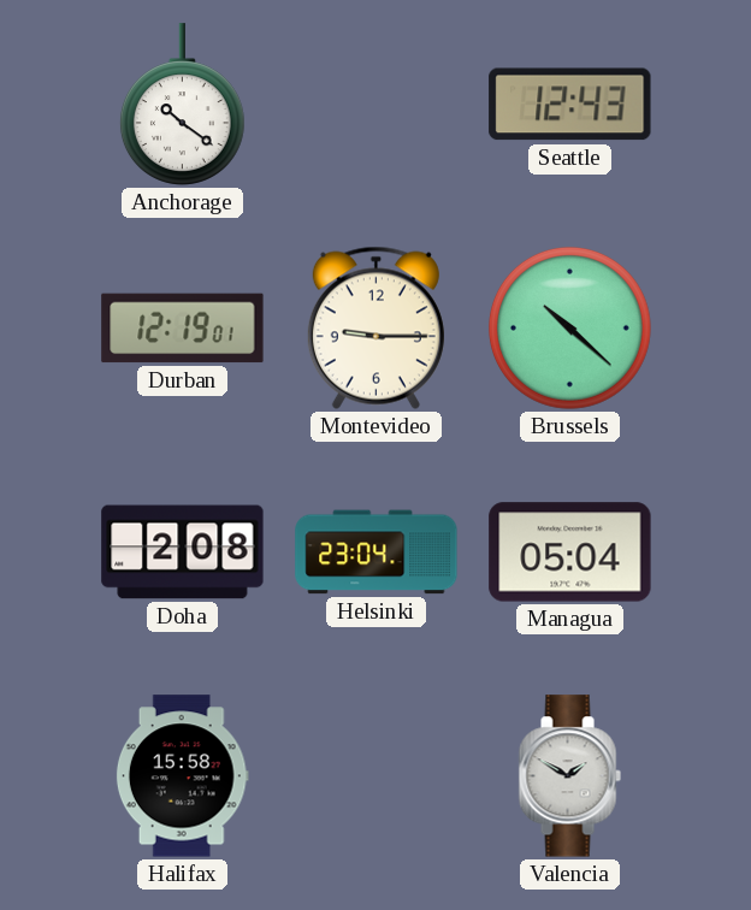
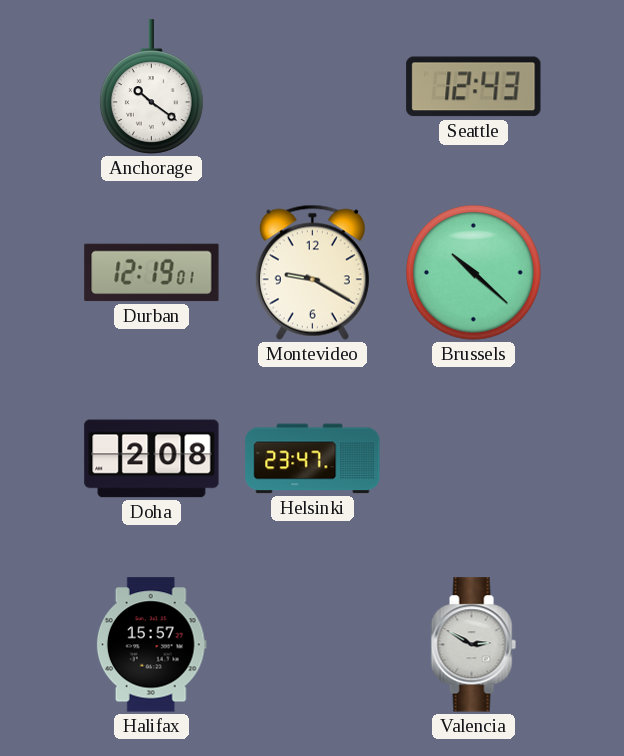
Montevideo: 9:15 -> 9:20 (312, 272)
Helsinki: 23:04 -> 23:47 (313, 459)
Managua: 05:04 -> none (570, 552)
Halifax: 15:58 -> 15:57 (151, 645)
Valencia: 1:50 -> 2:50 (473, 645)
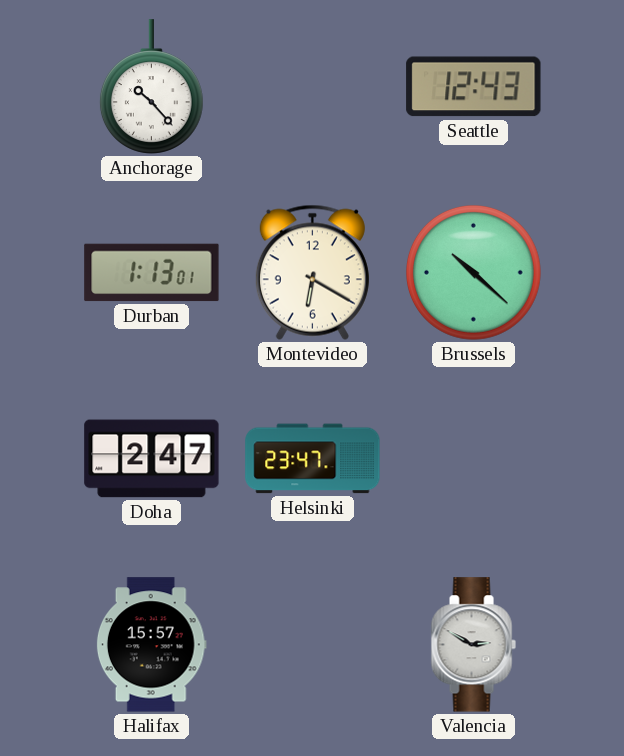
Anchorage: 10:21 -> 10:23 (151, 87)
Durban: 12:19 -> 1:13 (152, 273)
Montevideo: 9:20 -> 6:20 (312, 272)
Doha: 2:08 -> 2:47 (152, 459)
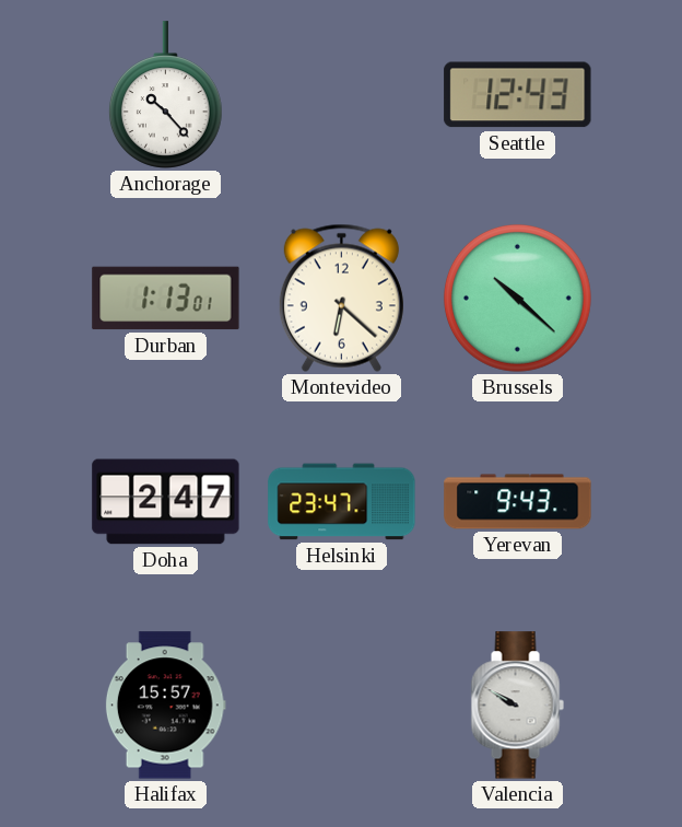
Montevideo: 6:20 -> 6:22 (341, 298)
Yerevan: none -> 9:43 (518, 502)
Valencia: 2:50 -> 9:50 (517, 706)
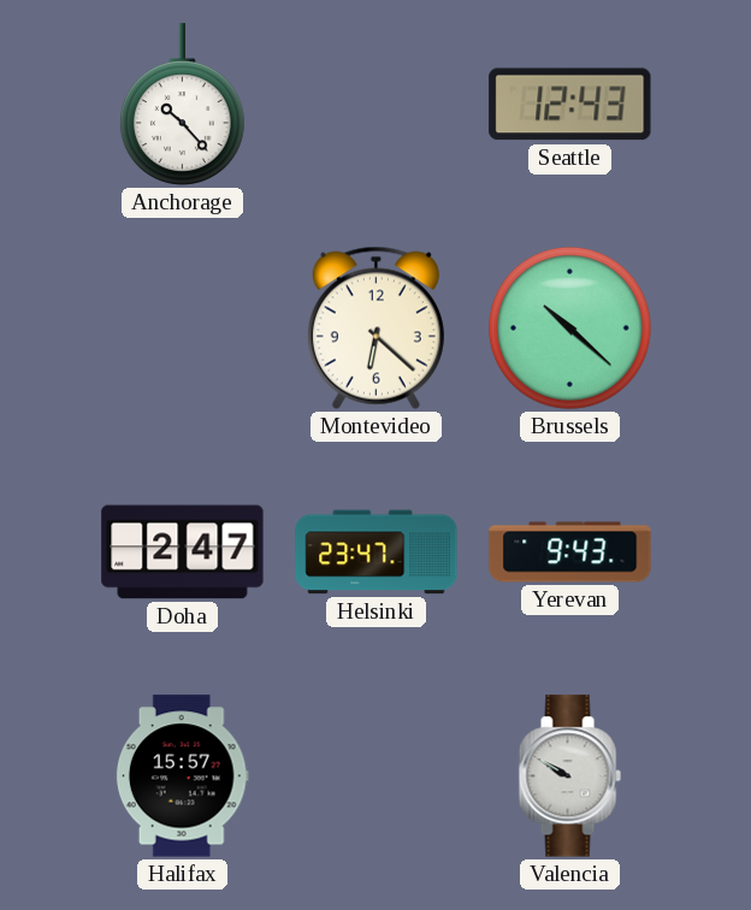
Durban: 1:13 -> none (166, 299)
